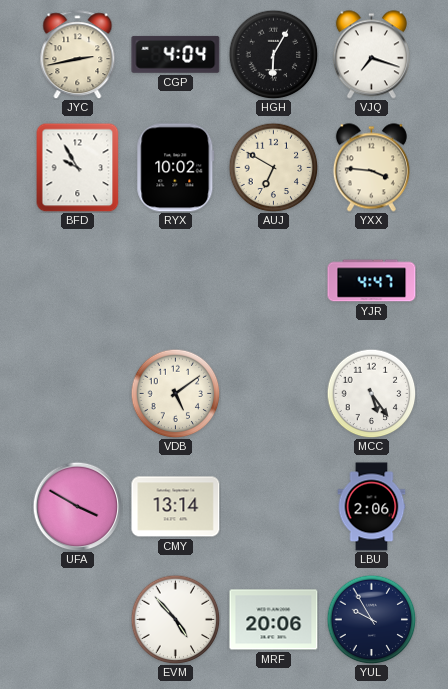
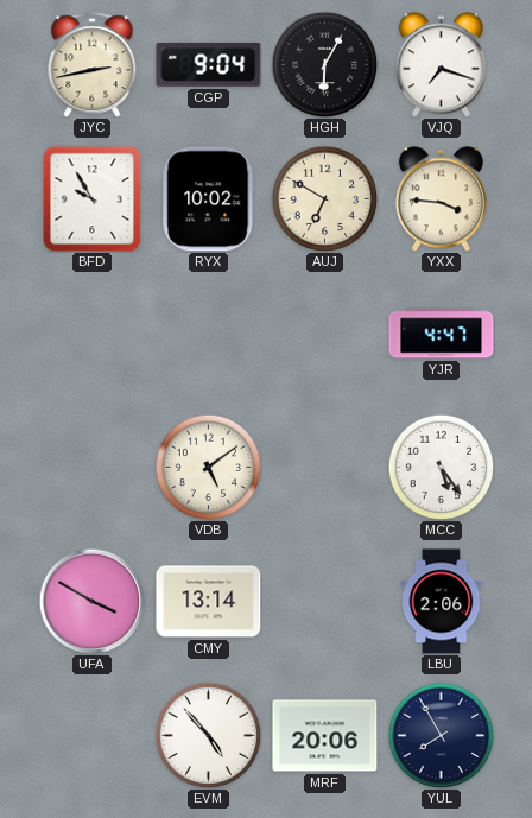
CGP: 4:04 -> 9:04 (209, 64)
YUL: 9:55 -> 7:55 (441, 735)
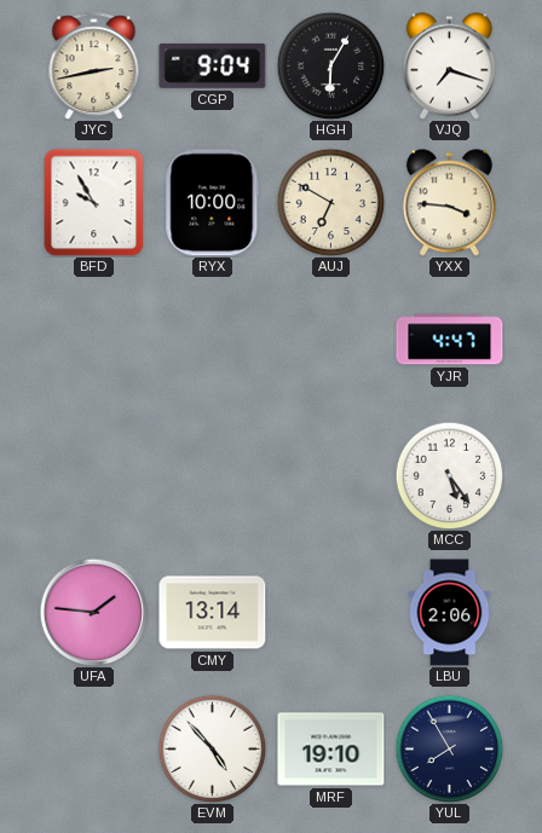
RYX: 10:02 -> 10:00 (213, 203)
VDB: 5:09 -> none (208, 467)
UFA: 3:50 -> 1:46 (93, 612)
MRF: 20:06 -> 19:10 (331, 750)
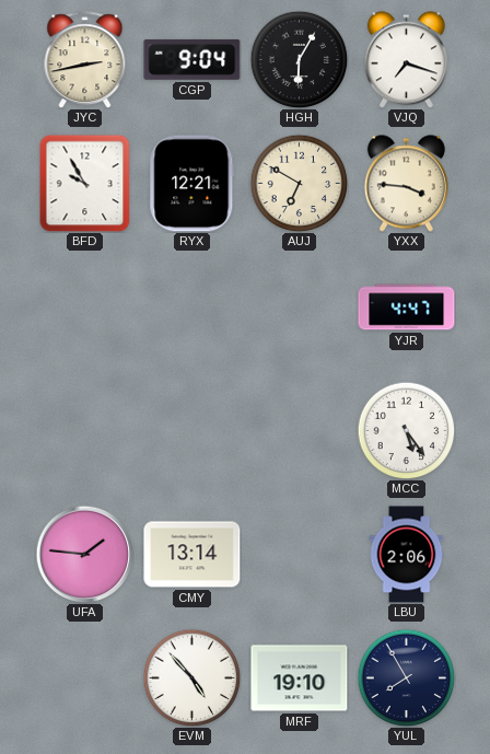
RYX: 10:00 -> 12:21 (192, 184)
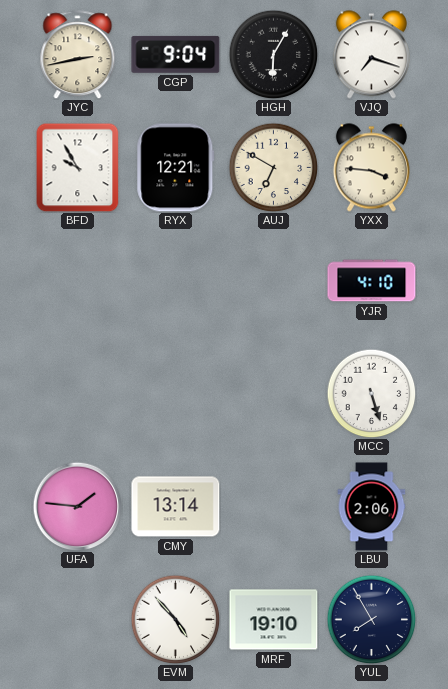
YJR: 4:47 -> 4:10 (372, 281)
MCC: 5:24 -> 5:27 (371, 393)
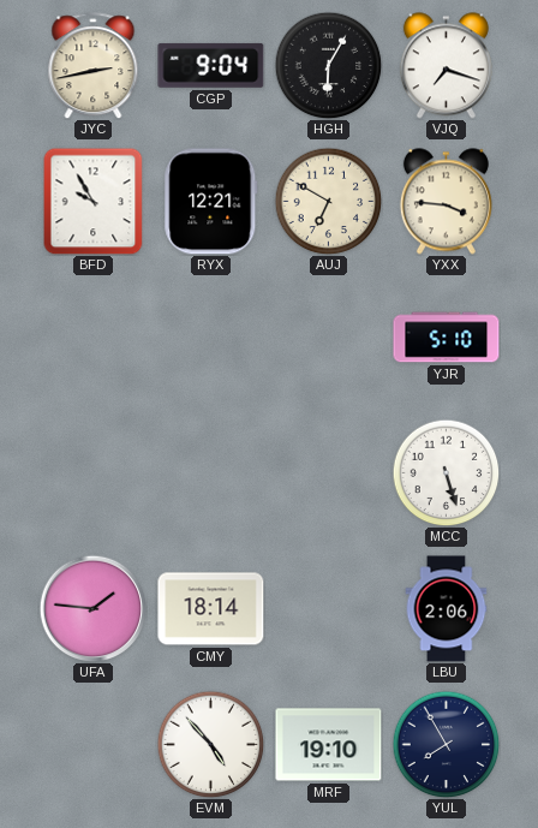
YJR: 4:10 -> 5:10 (447, 338)
CMY: 13:14 -> 18:14 (211, 609)
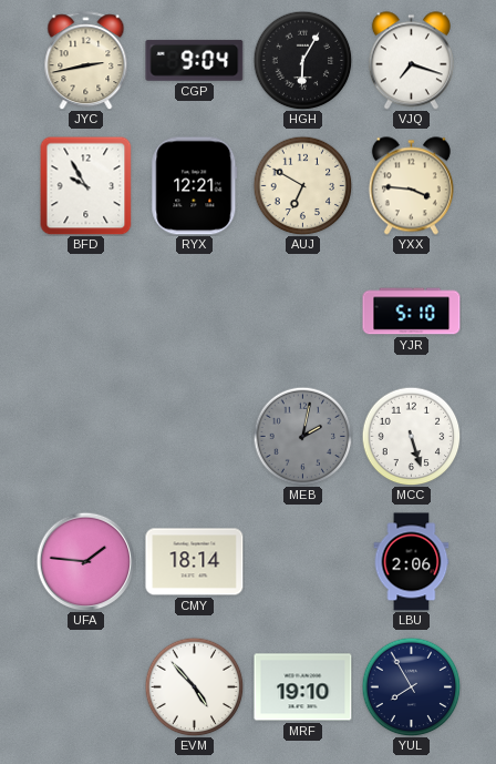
MEB: none -> 2:02 (302, 436)
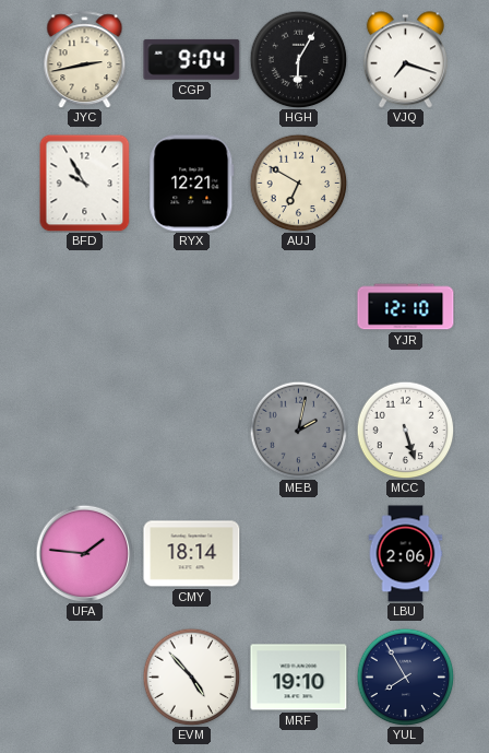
YXX: 3:46 -> none (411, 186)
YJR: 5:10 -> 12:10 (406, 307)
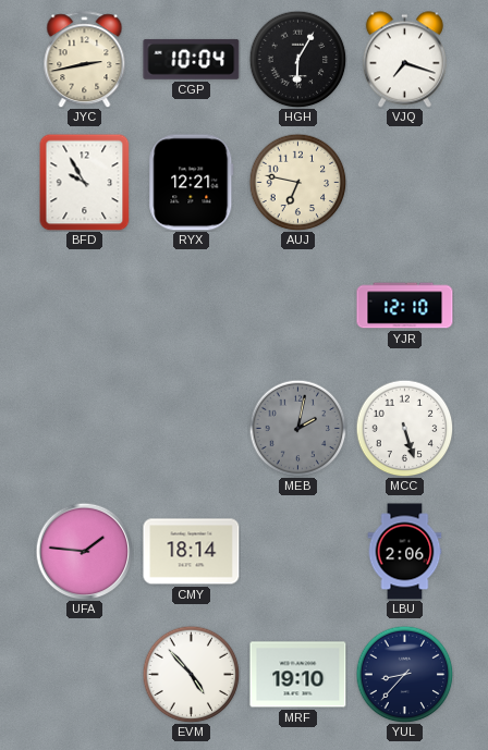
CGP: 9:04 -> 10:04 (192, 59)
AUJ: 6:50 -> 6:47 (297, 182)
YUL: 7:55 -> 8:37 (404, 674)
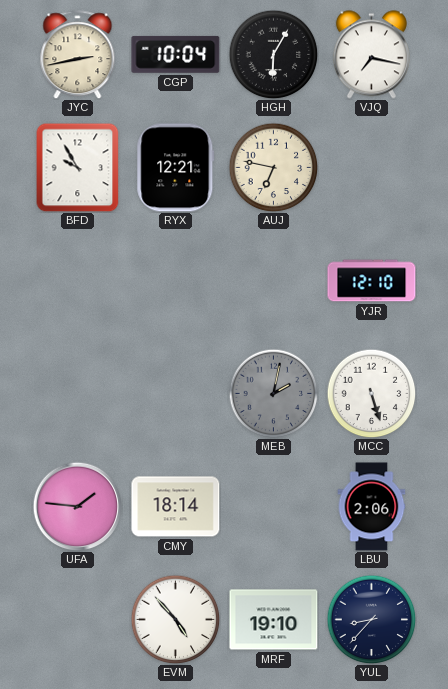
VJQ: 7:18 -> 7:17 (371, 55)
